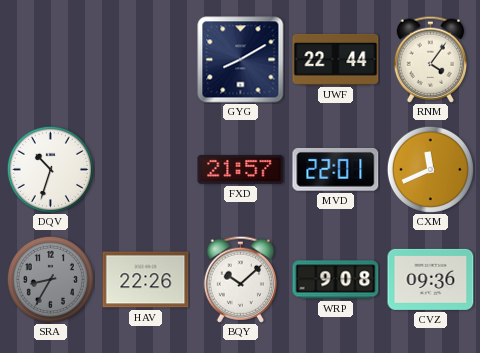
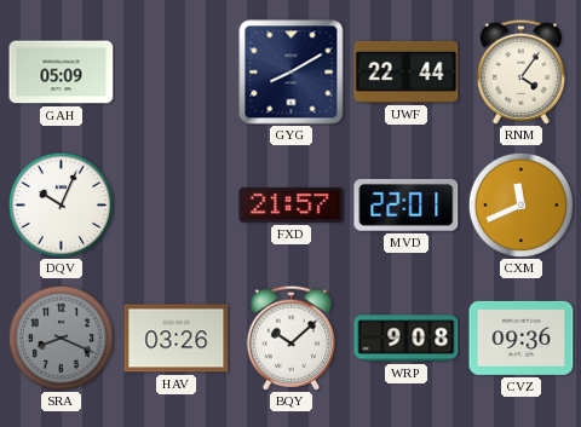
GAH: none -> 05:09 (62, 73)
DQV: 10:33 -> 10:04 (61, 204)
SRA: 8:35 -> 8:19 (61, 337)
HAV: 22:26 -> 03:26 (177, 339)
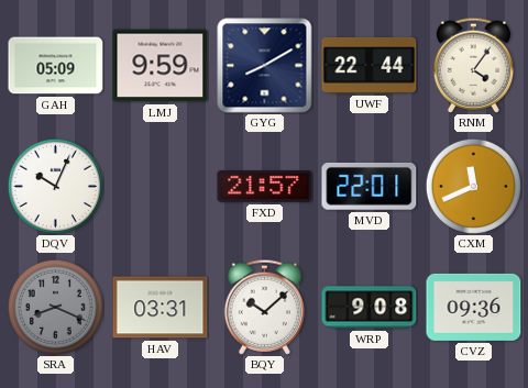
LMJ: none -> 9:59 (161, 66)
HAV: 03:26 -> 03:31 (161, 308)
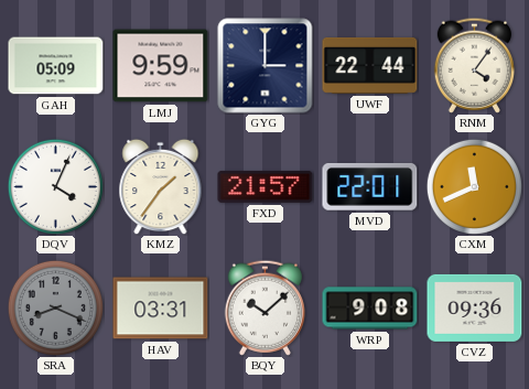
GYG: 8:10 -> 3:00 (266, 66)
DQV: 10:04 -> 4:04 (55, 186)
KMZ: none -> 1:36 (161, 186)
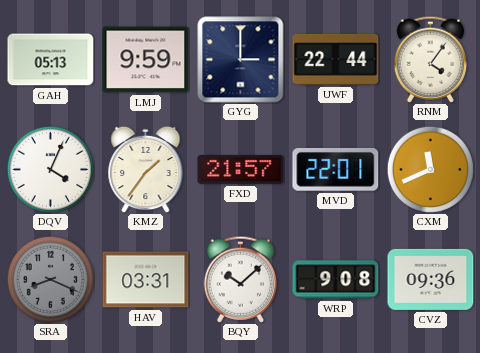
GAH: 05:09 -> 05:13 (51, 60)
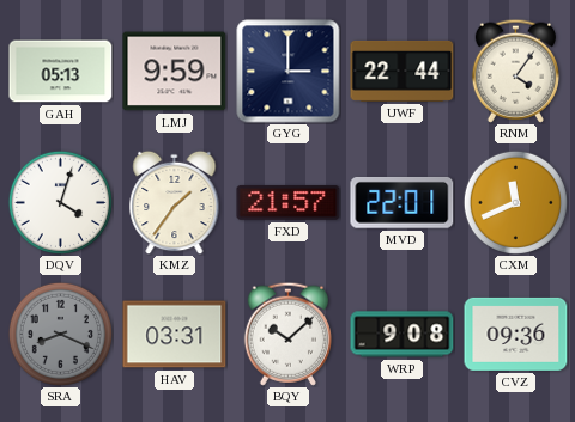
DQV: 4:04 -> 4:03 (60, 202)
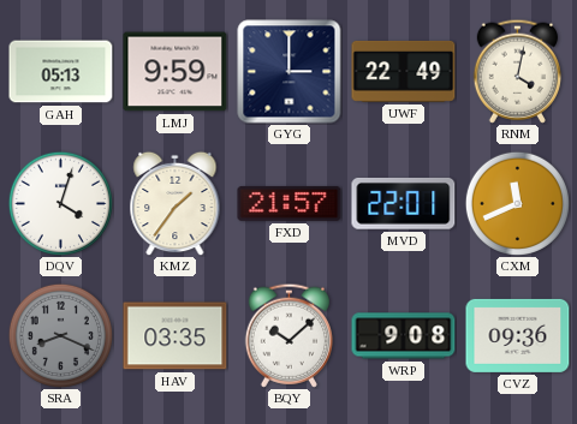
UWF: 22:44 -> 22:49 (404, 71)
RNM: 4:06 -> 4:02 (517, 71)
HAV: 03:31 -> 03:35 (176, 336)
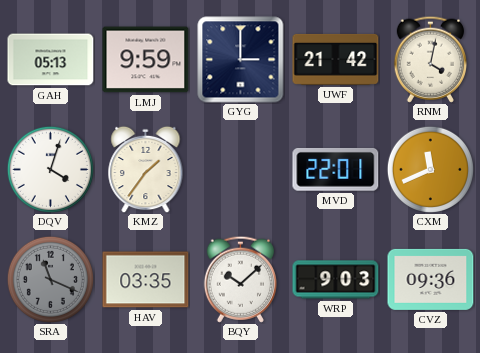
UWF: 22:49 -> 21:42 (336, 59)
FXD: 21:57 -> none (290, 203)
SRA: 8:19 -> 11:19 (50, 279)
WRP: 9:08 -> 9:03 (336, 280)
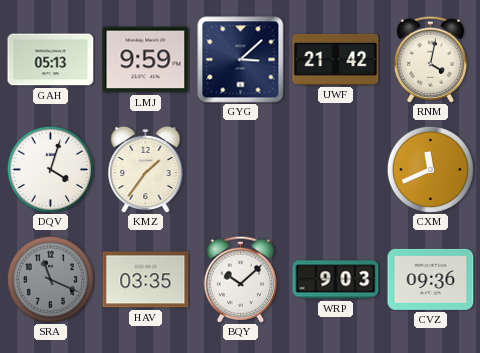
GYG: 3:00 -> 3:08 (241, 60)
MVD: 22:01 -> none (336, 169)
